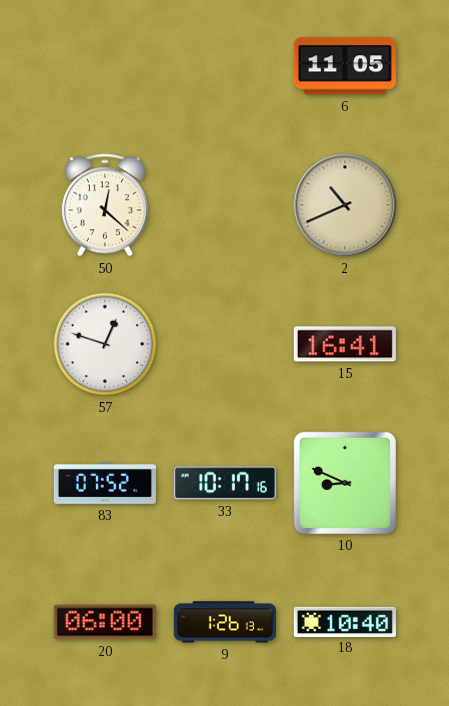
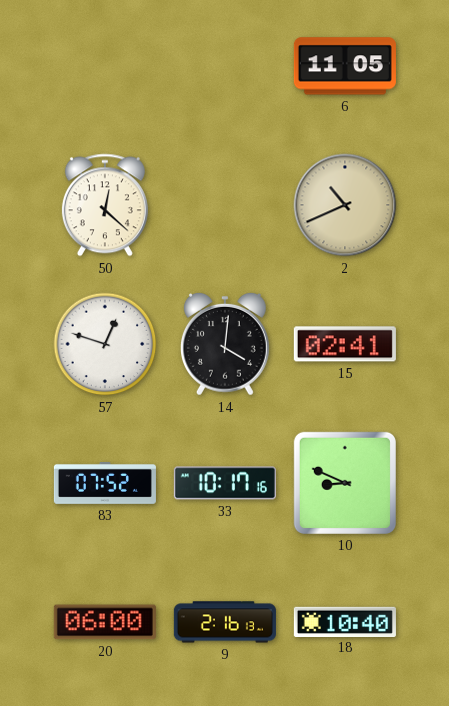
14: none -> 4:01 (225, 344)
15: 16:41 -> 02:41 (345, 344)
9: 1:26 -> 2:16 (225, 622)
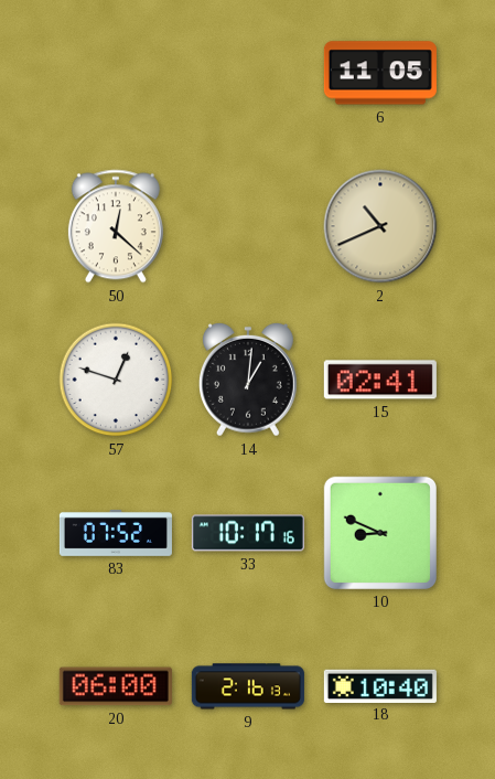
14: 4:01 -> 1:01 (248, 380)
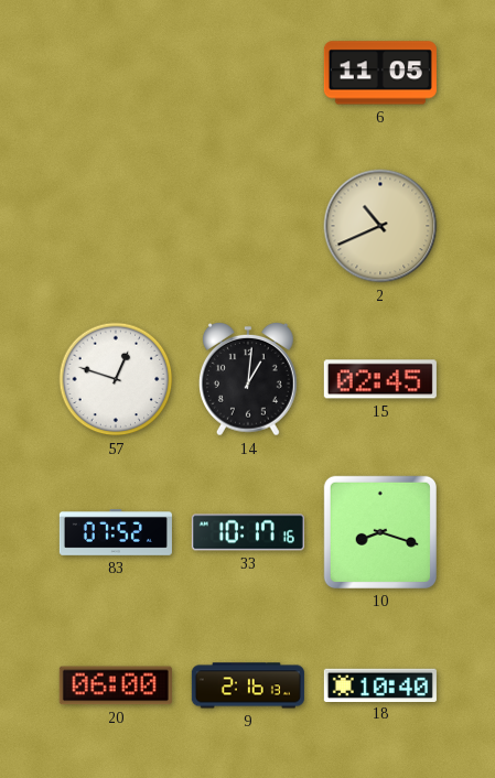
50: 12:22 -> none (116, 226)
15: 02:41 -> 02:45 (380, 379)
10: 8:49 -> 8:18 (380, 532)
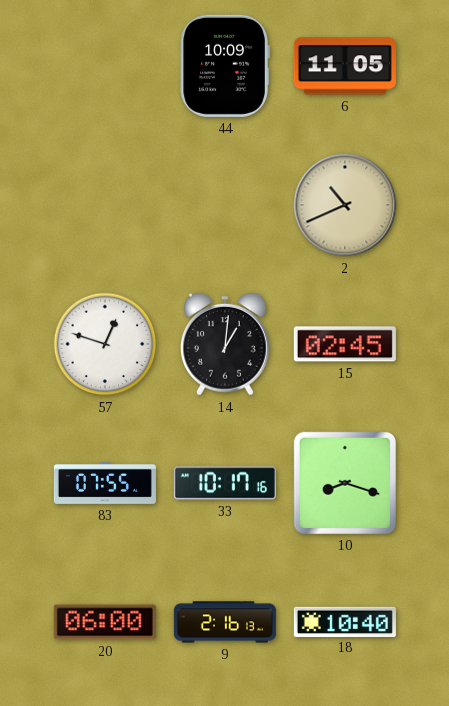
44: none -> 10:09 (225, 66)
83: 07:52 -> 07:55 (105, 484)
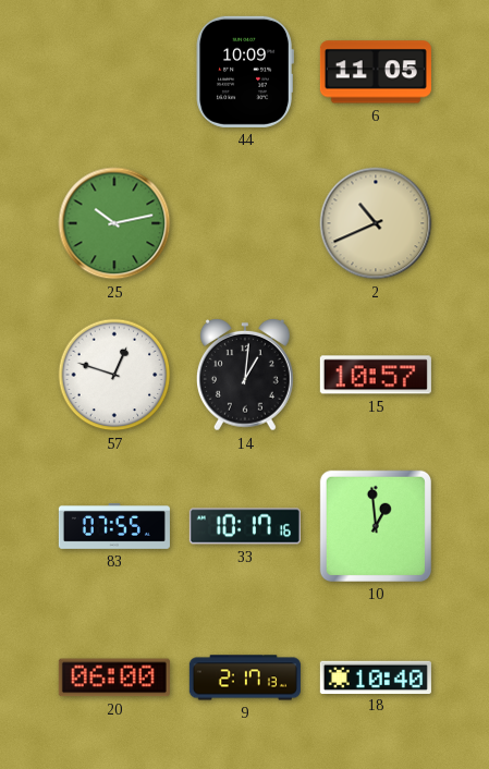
25: none -> 10:13 (114, 223)
15: 02:45 -> 10:57 (376, 375)
10: 8:18 -> 12:59 (376, 526)
9: 2:16 -> 2:17 (245, 678)
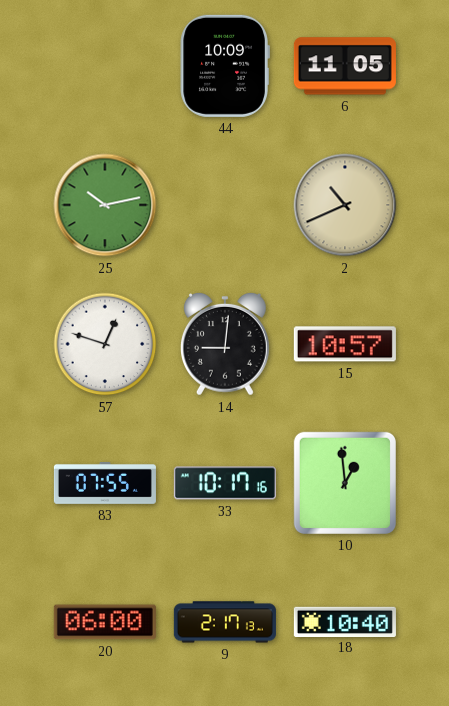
14: 1:01 -> 9:01 (225, 344)
